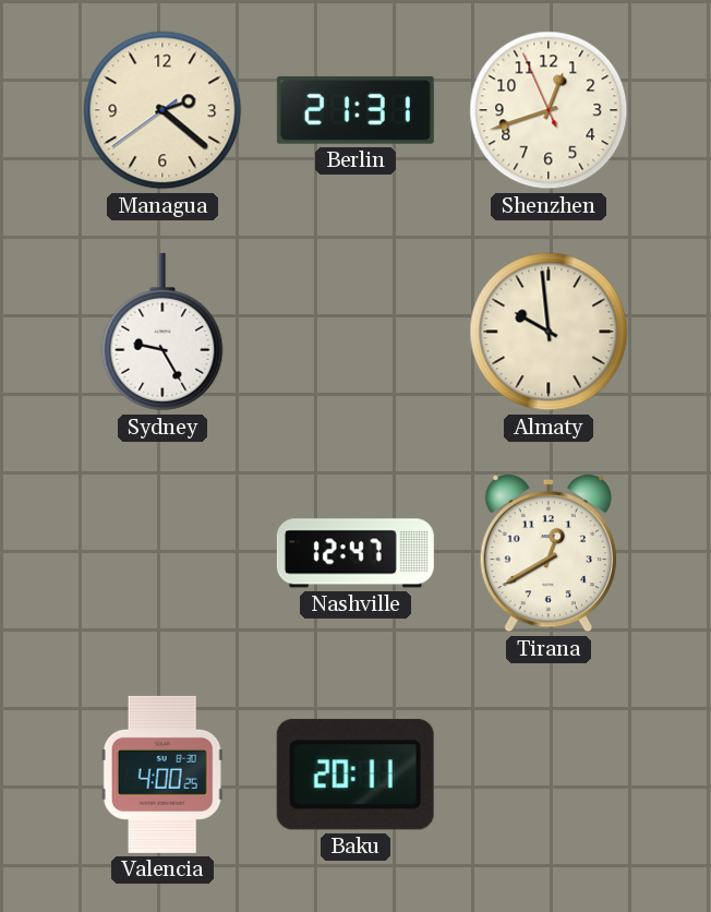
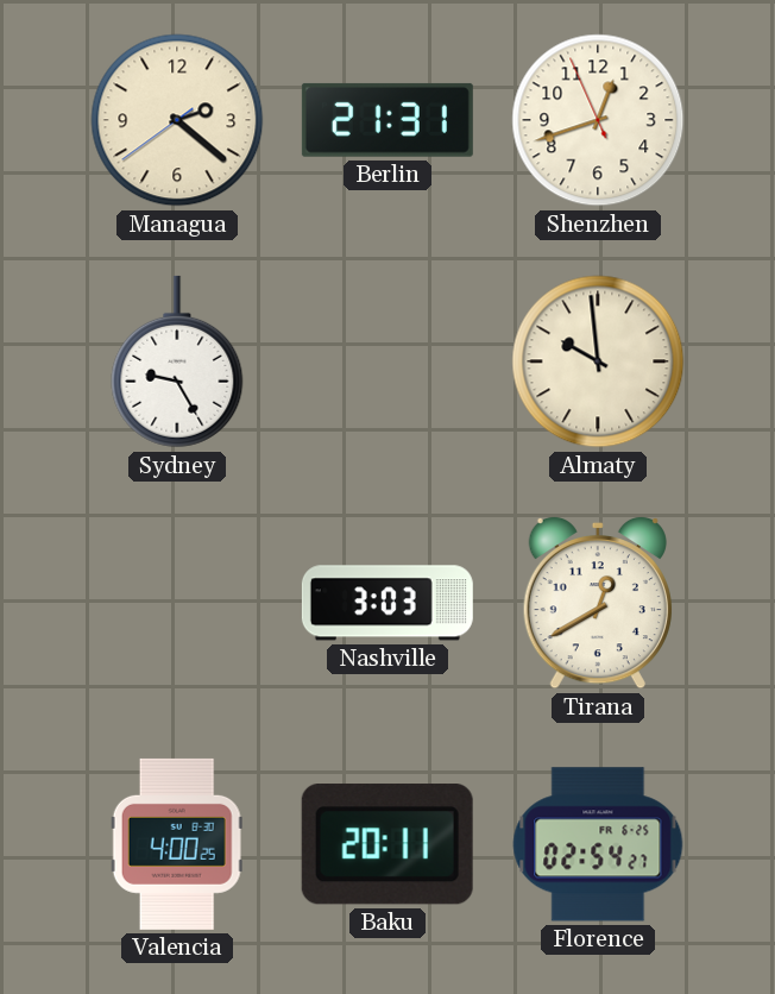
Nashville: 12:47 -> 3:03 (387, 603)
Florence: none -> 02:54 (598, 844)
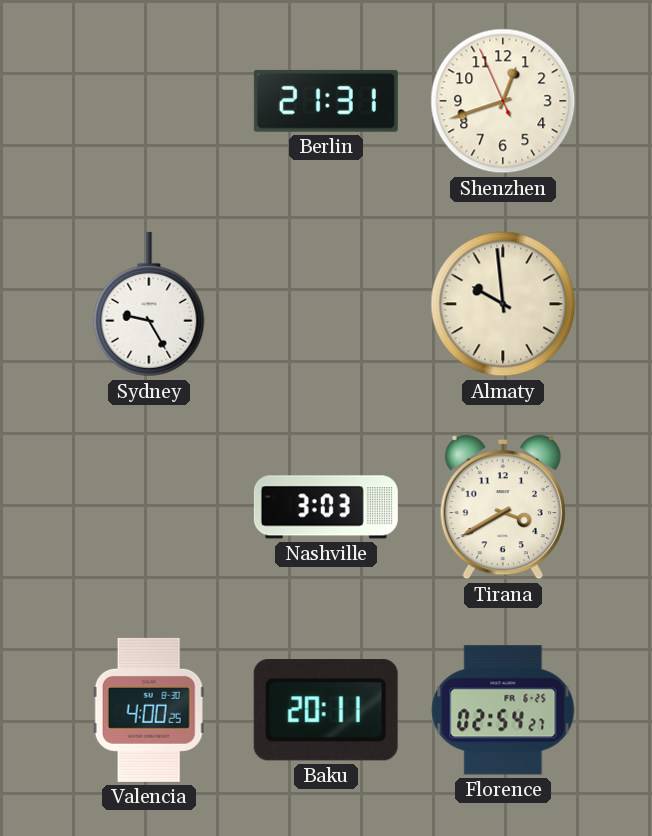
Managua: 2:21 -> none (177, 120)
Tirana: 12:40 -> 3:40 (503, 507)
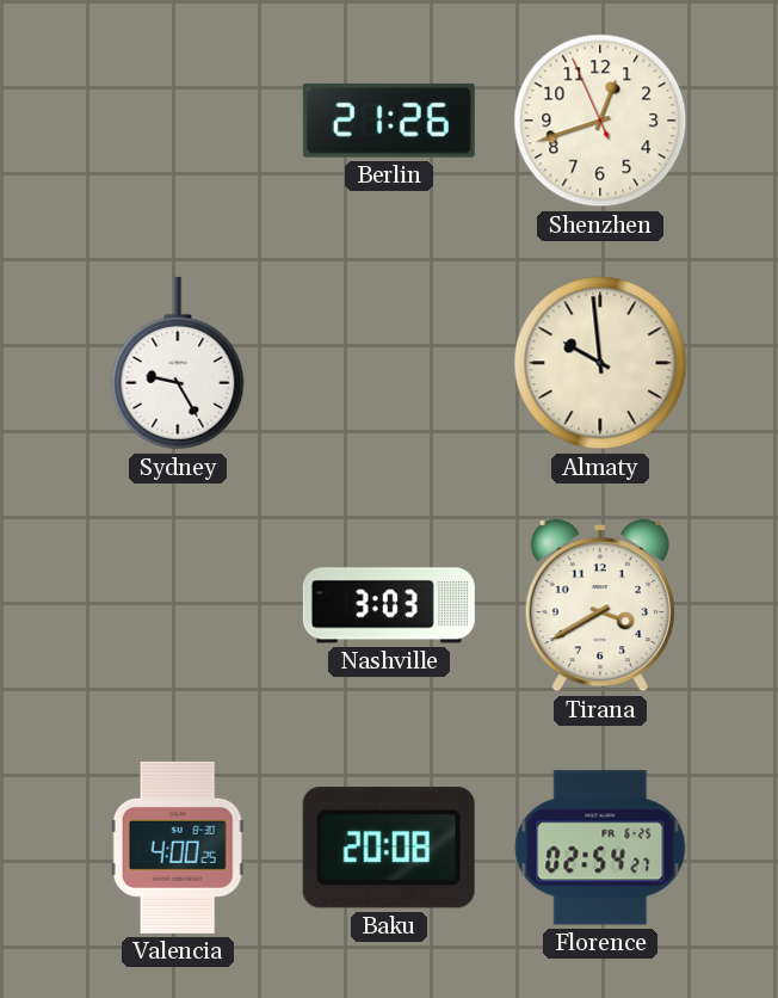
Berlin: 21:31 -> 21:26 (389, 121)
Baku: 20:11 -> 20:08 (389, 848)
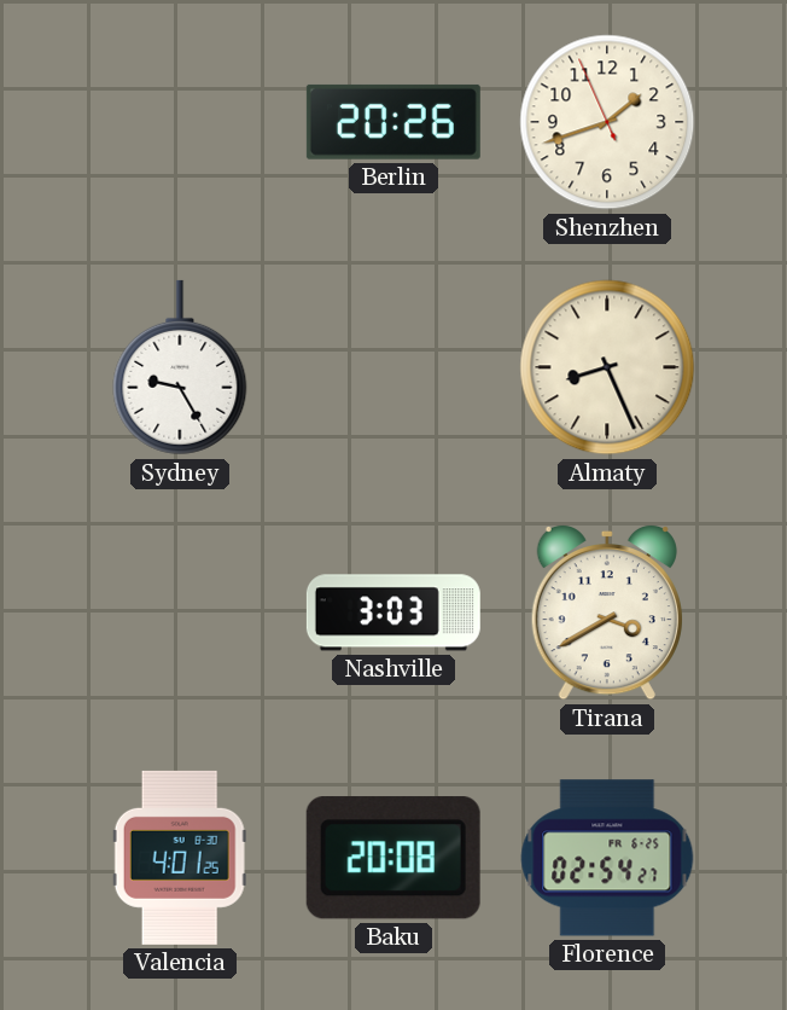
Berlin: 21:26 -> 20:26 (393, 122)
Shenzhen: 12:41 -> 1:41 (607, 122)
Almaty: 9:59 -> 8:26 (607, 367)
Valencia: 4:00 -> 4:01 (180, 858)
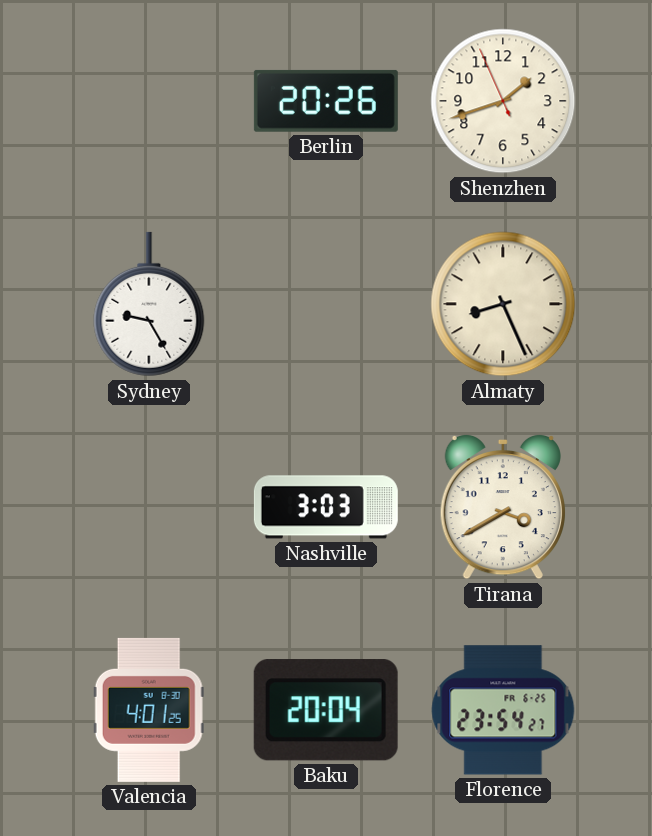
Baku: 20:08 -> 20:04 (326, 710)
Florence: 02:54 -> 23:54 (503, 710)
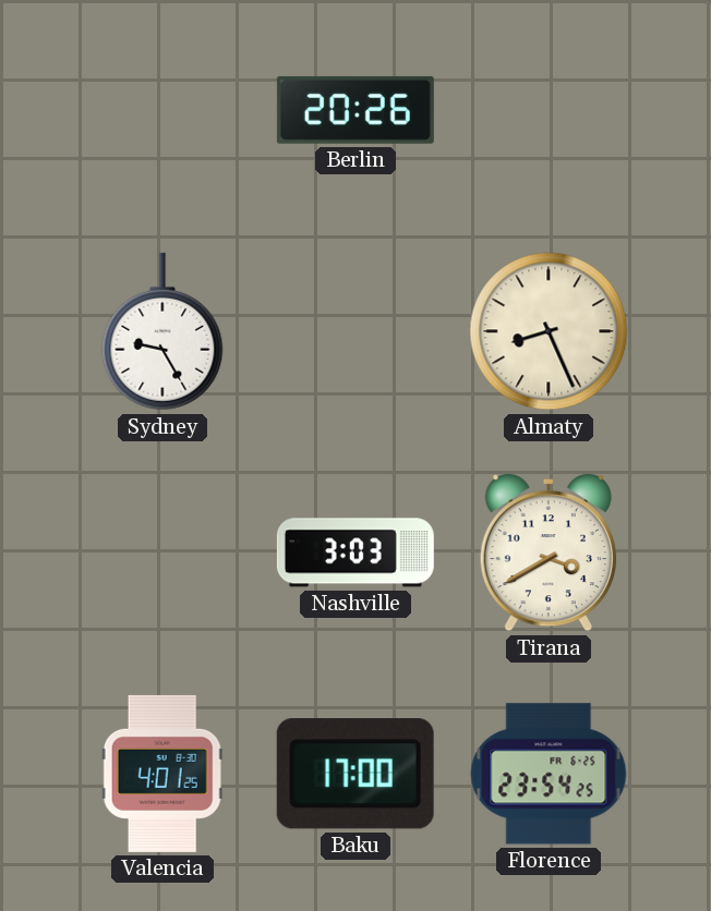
Shenzhen: 1:41 -> none (503, 101)
Baku: 20:04 -> 17:00 (355, 774)
Florence: 23:54:27 -> 23:54:25 (549, 774)
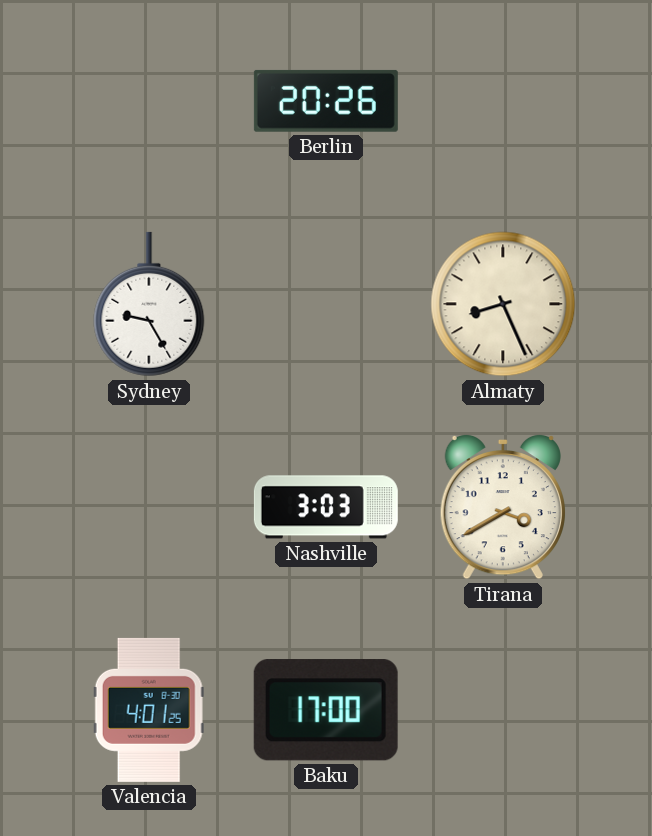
Florence: 23:54 -> none (549, 774)
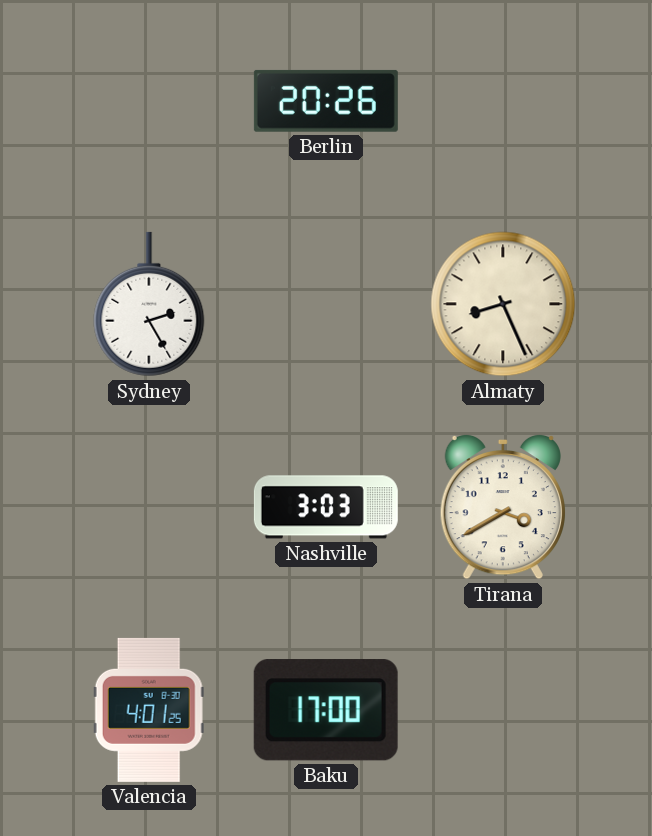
Sydney: 9:25 -> 2:25 (149, 304)
